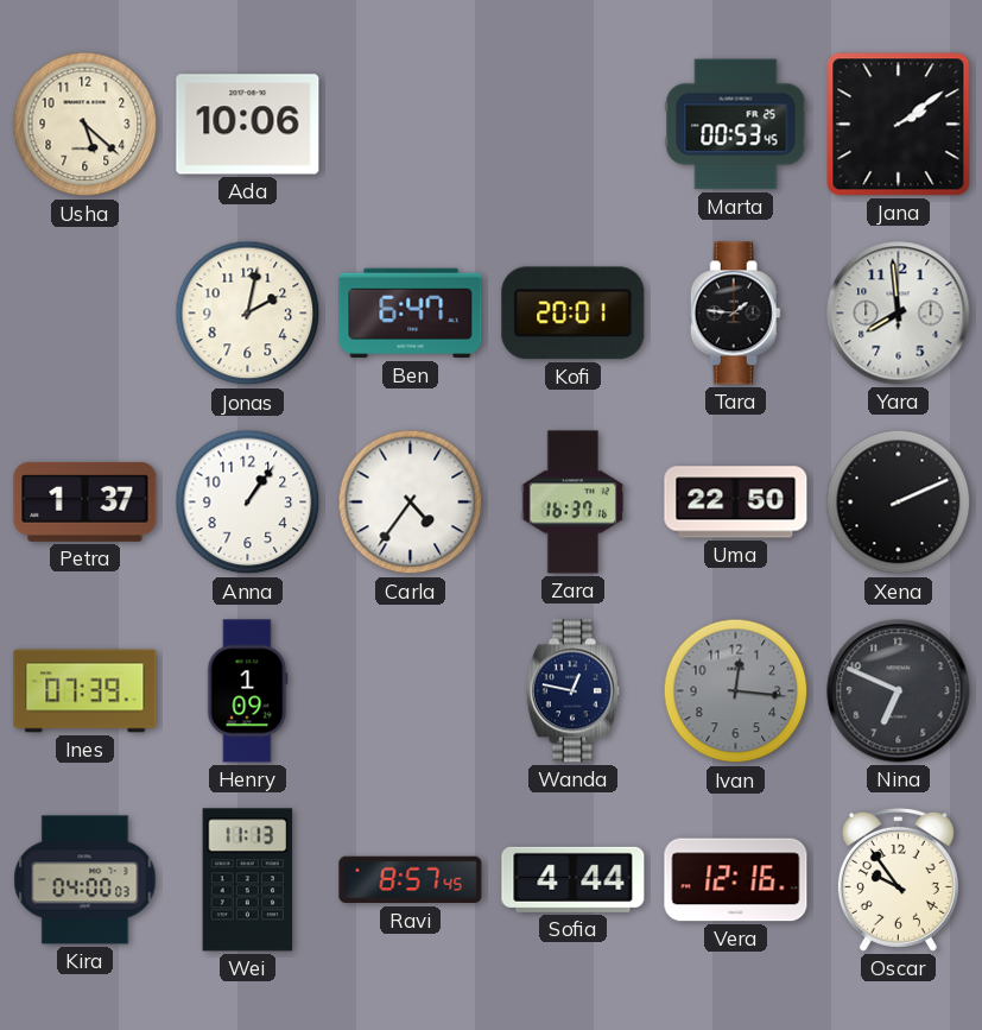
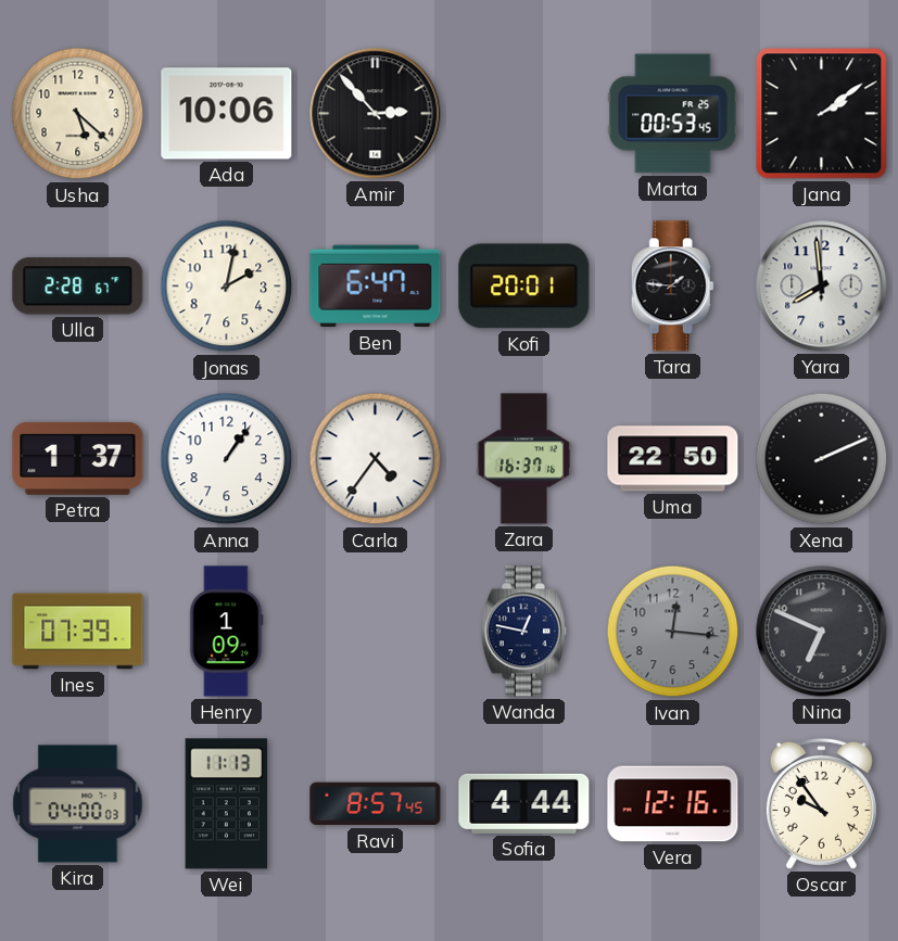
Amir: none -> 2:53 (376, 114)
Ulla: none -> 2:28 (78, 287)
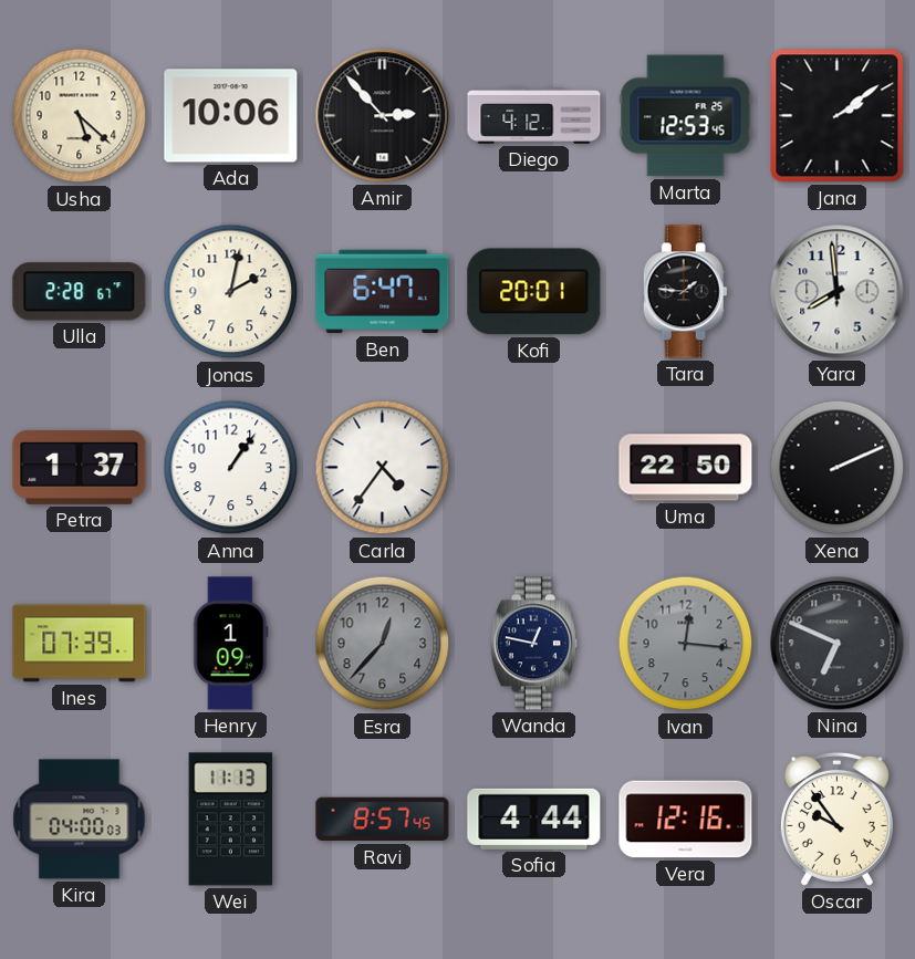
Diego: none -> 4:12 (534, 116)
Marta: 00:53 -> 12:53 (686, 116)
Zara: 16:37 -> none (524, 459)
Esra: none -> 12:37 (383, 644)
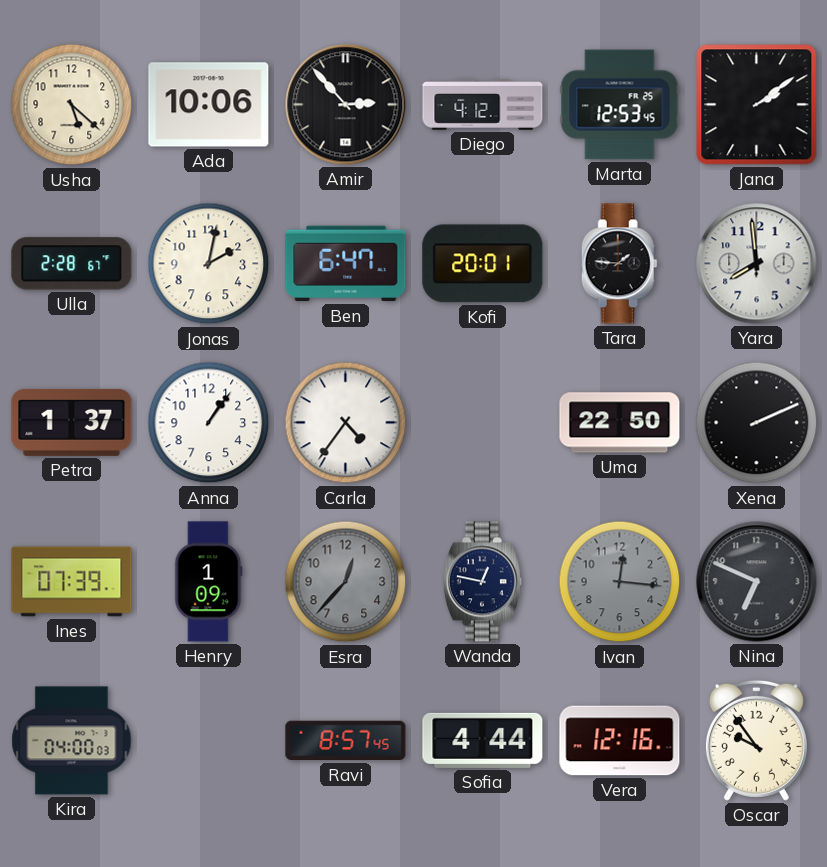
Wei: 11:13 -> none (231, 820)
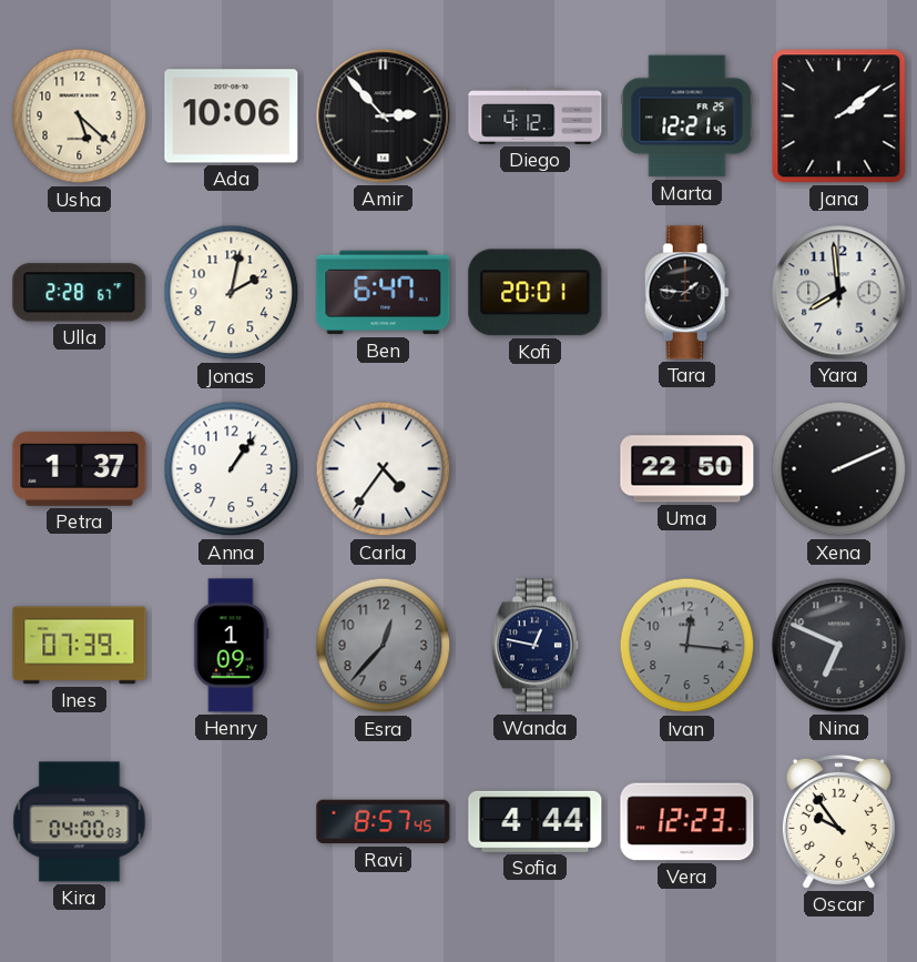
Marta: 12:53 -> 12:21 (687, 117)
Vera: 12:16 -> 12:23 (687, 822)
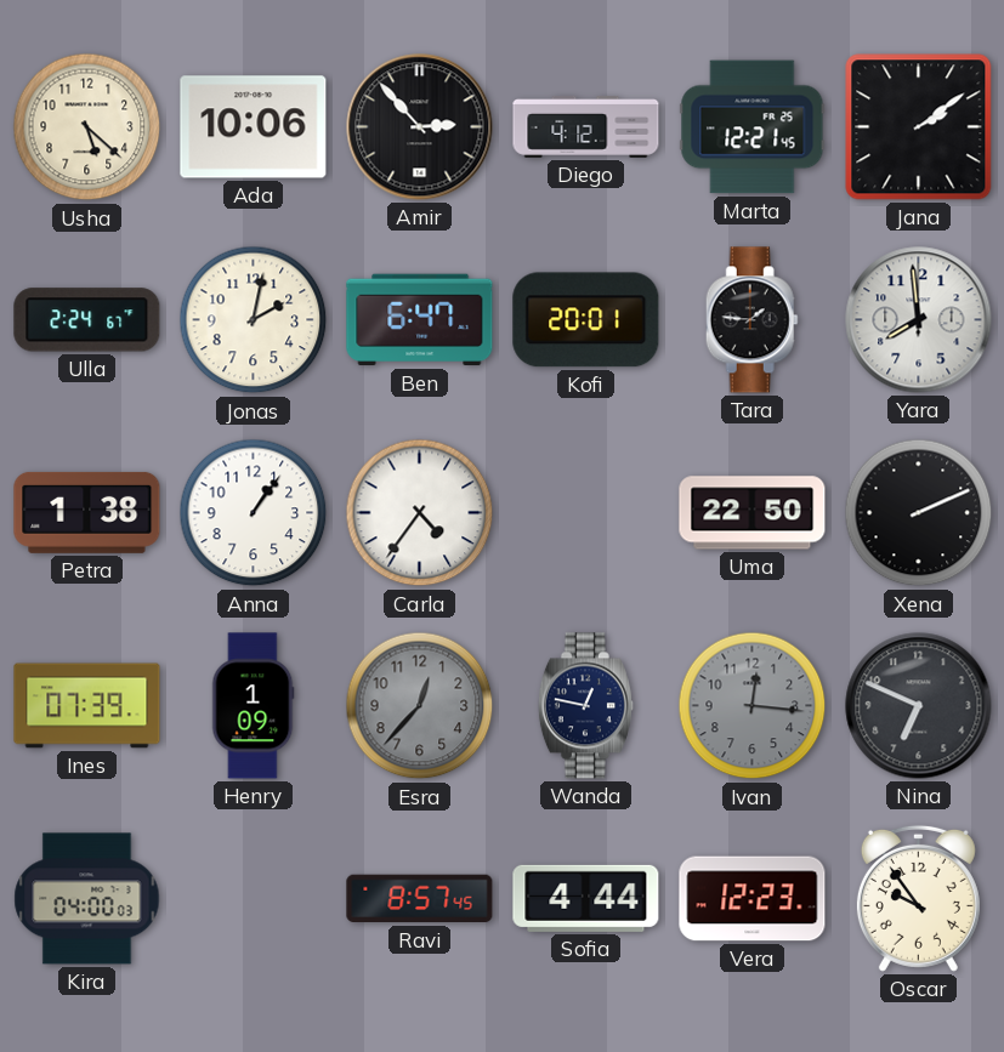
Ulla: 2:28 -> 2:24 (87, 320)
Petra: 1:37 -> 1:38 (87, 512)
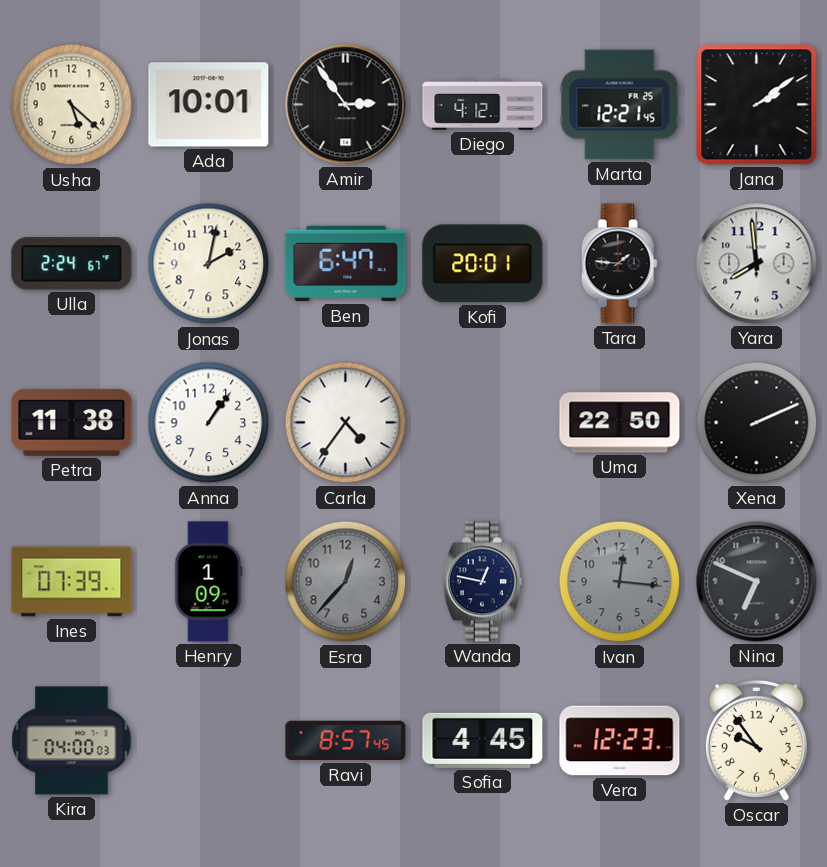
Ada: 10:06 -> 10:01 (209, 105)
Amir: 2:53 -> 2:54 (346, 105)
Petra: 1:38 -> 11:38 (72, 422)
Sofia: 4:44 -> 4:45 (483, 740)
